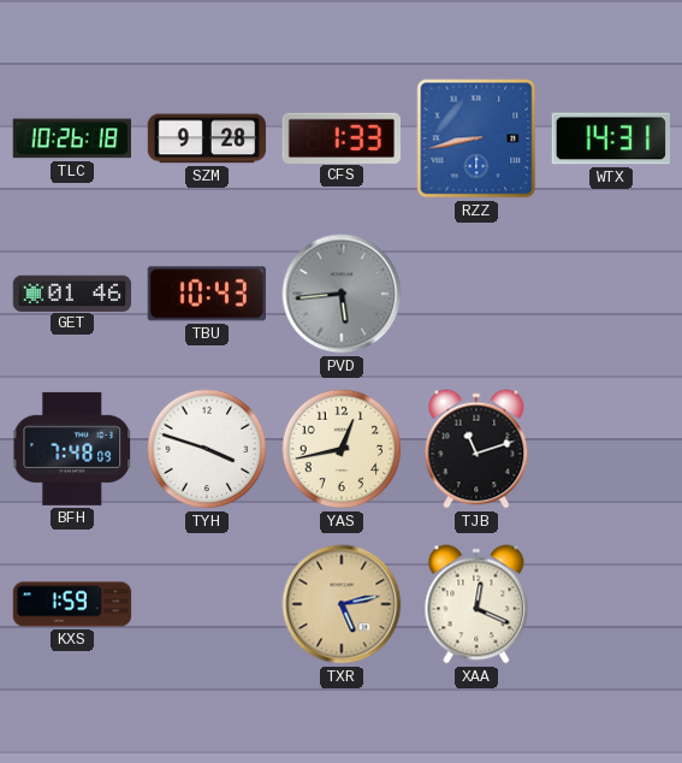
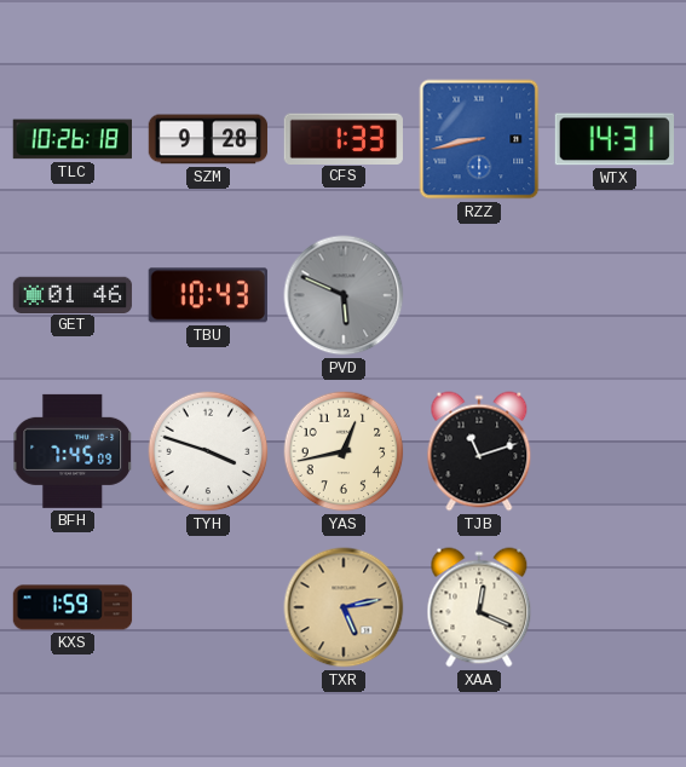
PVD: 5:44 -> 5:49 (344, 295)
BFH: 7:48 -> 7:45 (71, 451)
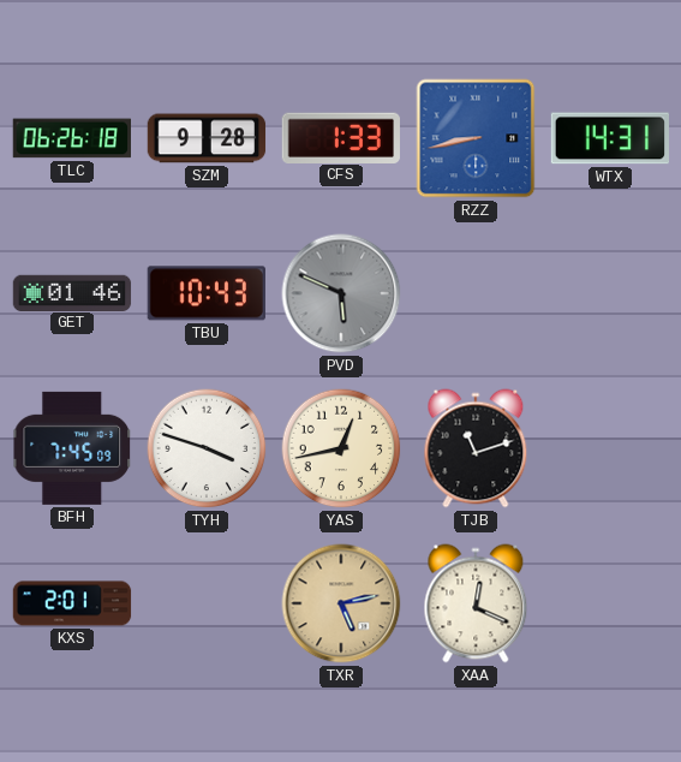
TLC: 10:26 -> 06:26 (71, 138)
KXS: 1:59 -> 2:01 (72, 603)
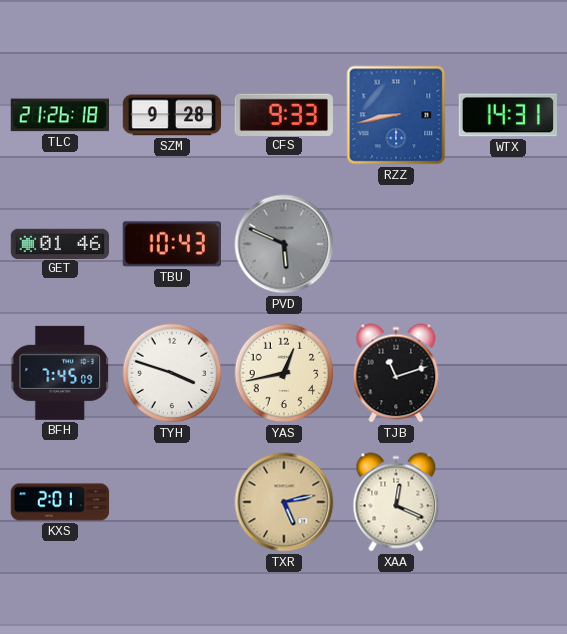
TLC: 06:26 -> 21:26 (59, 115)
CFS: 1:33 -> 9:33 (283, 114)
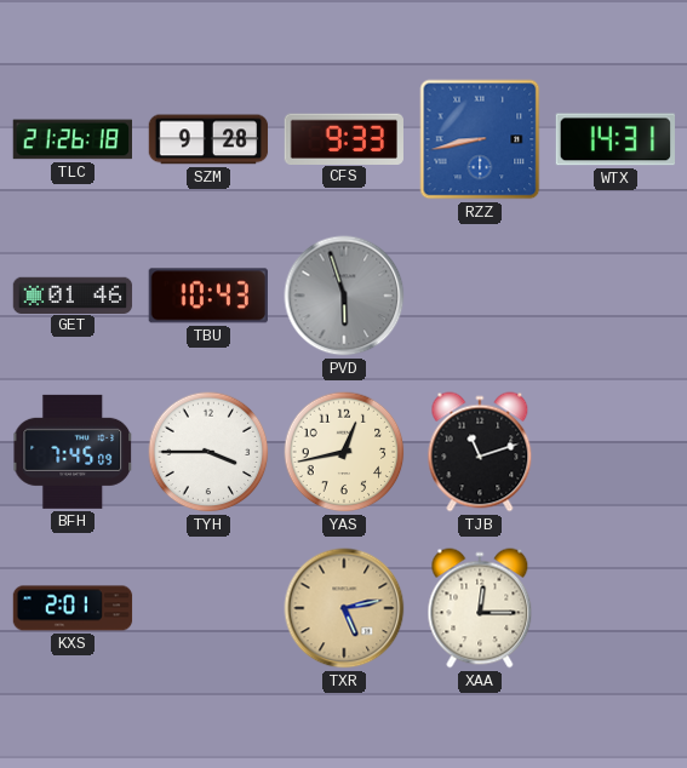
PVD: 5:49 -> 5:57 (344, 296)
TYH: 3:48 -> 3:45 (208, 452)
XAA: 12:19 -> 12:15 (480, 608)
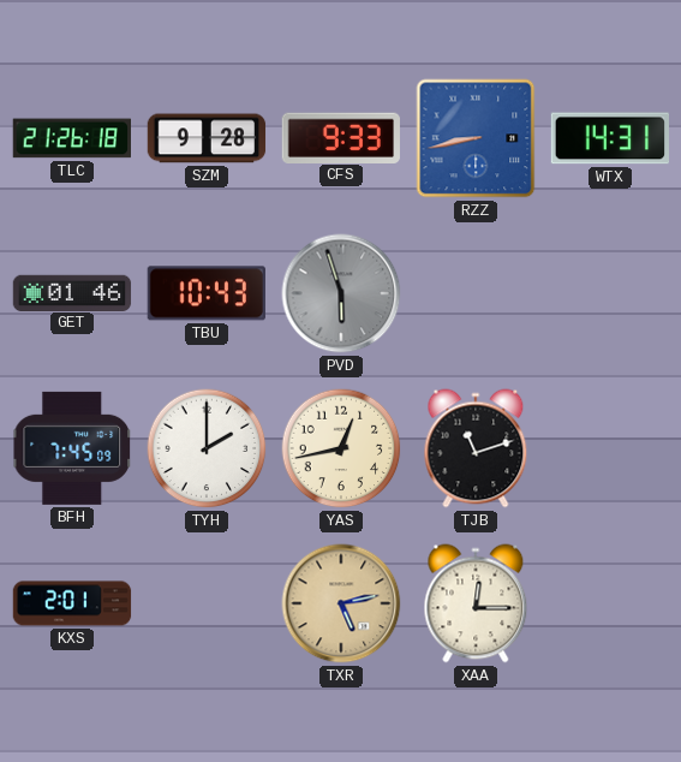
TYH: 3:45 -> 2:00 (207, 448)
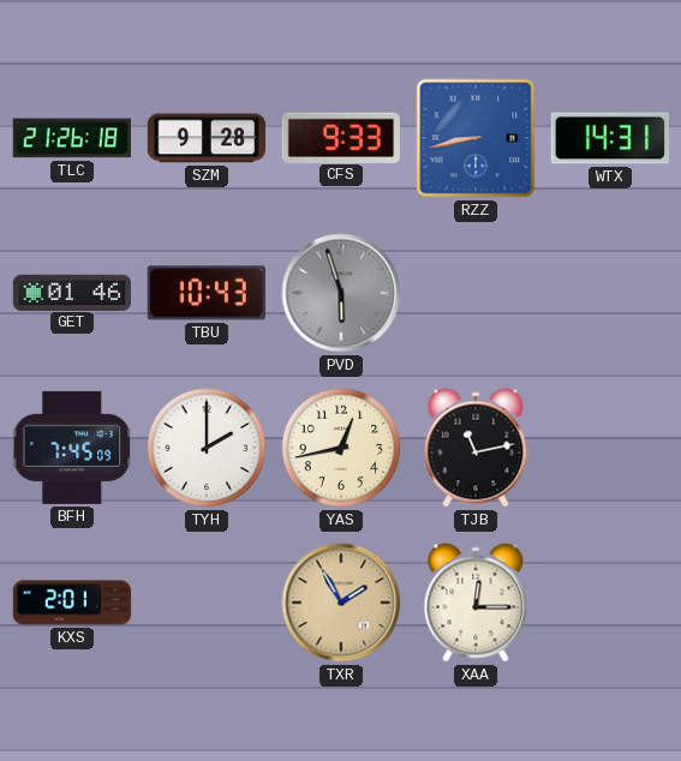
TJB: 11:12 -> 11:13 (476, 448)
TXR: 5:13 -> 1:55 (341, 603)
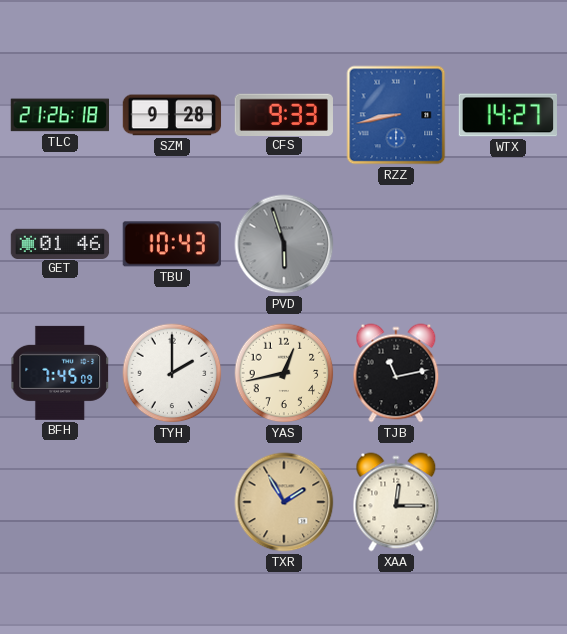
WTX: 14:31 -> 14:27 (507, 115)
KXS: 2:01 -> none (72, 603)
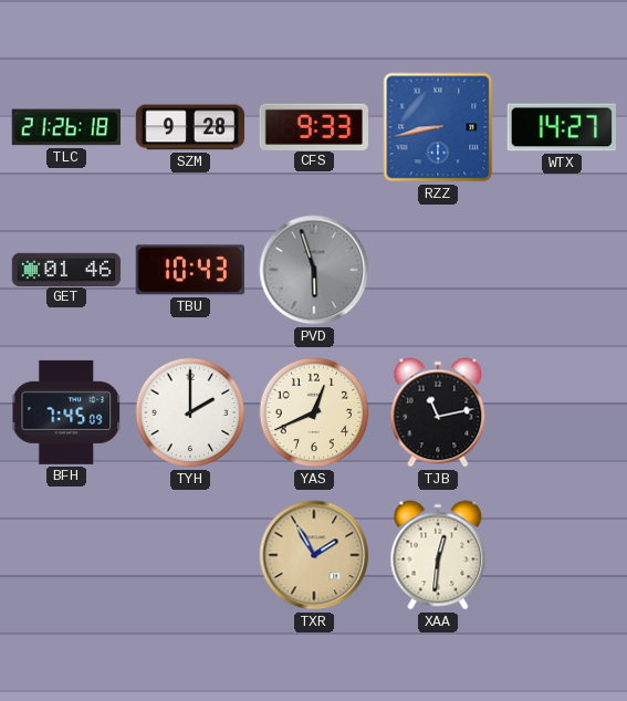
YAS: 12:43 -> 12:41 (314, 412)
XAA: 12:15 -> 12:31 (438, 555)
